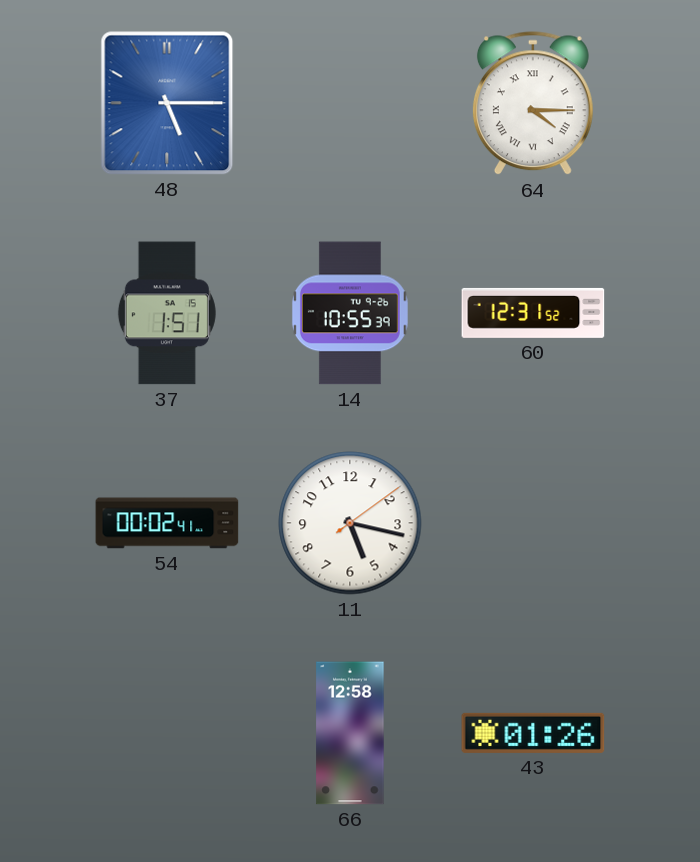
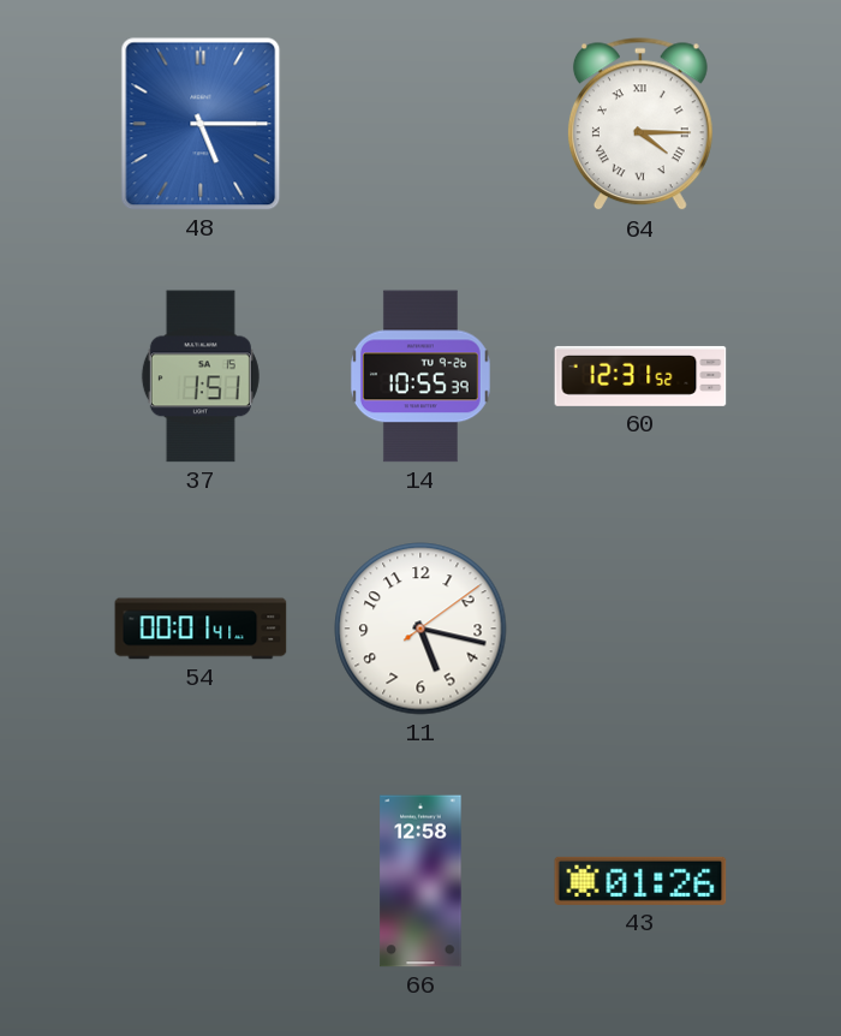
54: 00:02 -> 00:01 (201, 629)
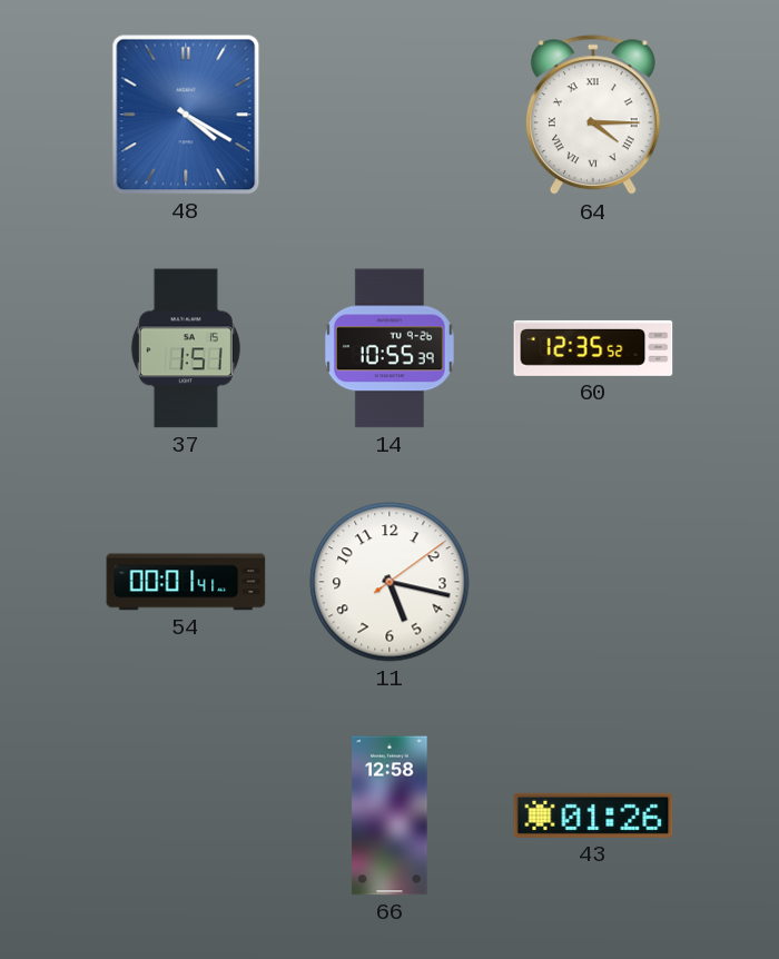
48: 5:15 -> 4:20 (186, 115)
60: 12:31 -> 12:35 (593, 348)
